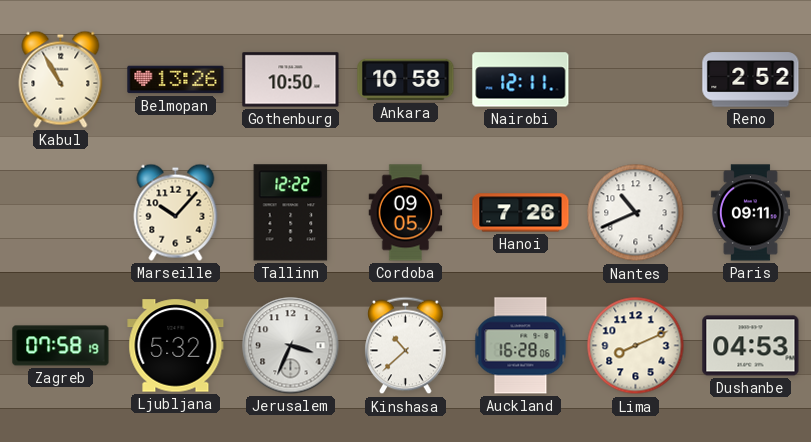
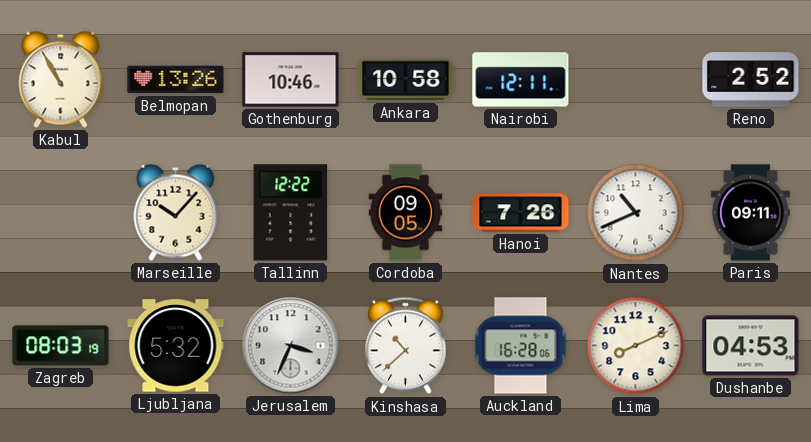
Gothenburg: 10:50 -> 10:46 (291, 80)
Zagreb: 07:58 -> 08:03 (61, 346)
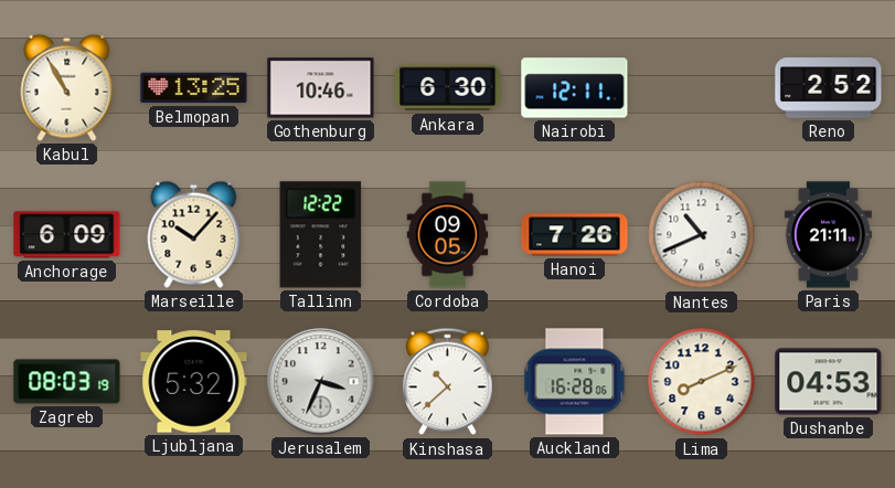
Belmopan: 13:26 -> 13:25 (194, 88)
Ankara: 10:58 -> 6:30 (448, 88)
Anchorage: none -> 6:09 (67, 235)
Paris: 09:11 -> 21:11 (828, 235)
